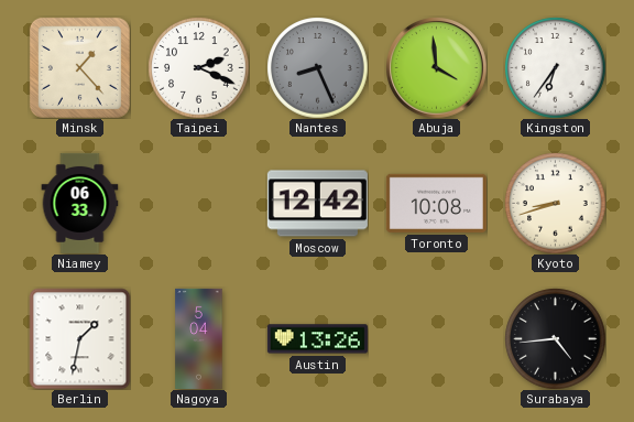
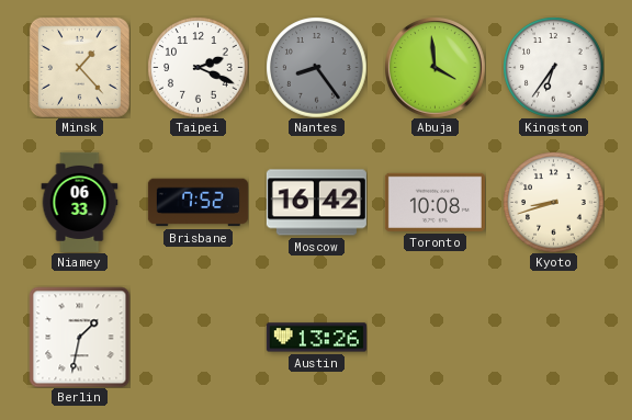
Nantes: 8:26 -> 8:24 (316, 67)
Brisbane: none -> 7:52 (198, 203)
Moscow: 12:42 -> 16:42 (316, 203)
Nagoya: 5:04 -> none (199, 338)
Surabaya: 4:44 -> none (555, 338)
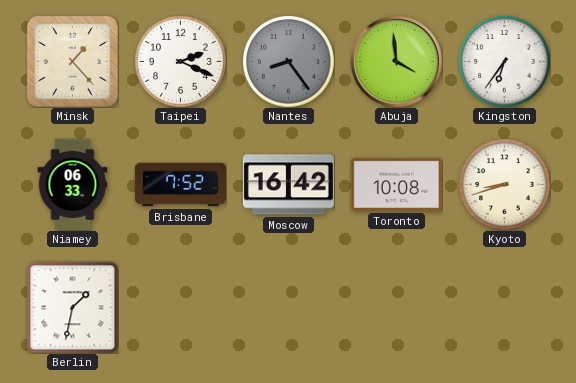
Austin: 13:26 -> none (316, 338)
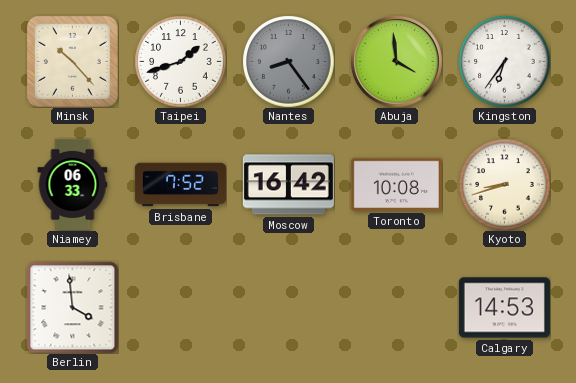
Minsk: 1:23 -> 10:23 (72, 61)
Taipei: 2:19 -> 1:42 (180, 61)
Berlin: 1:32 -> 3:59 (72, 307)
Calgary: none -> 14:53 (504, 308)
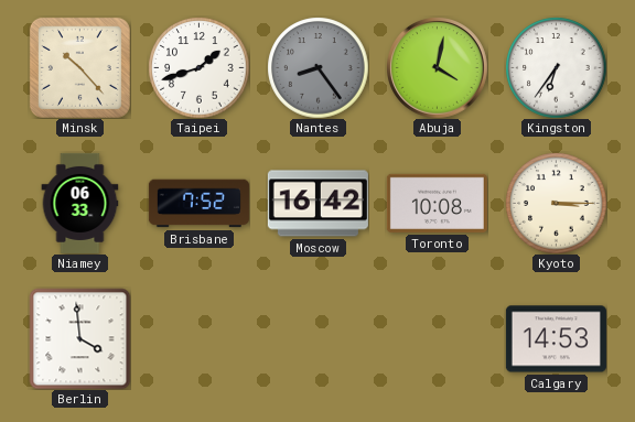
Abuja: 3:59 -> 4:02 (438, 68)
Kyoto: 8:42 -> 3:15 (556, 203)
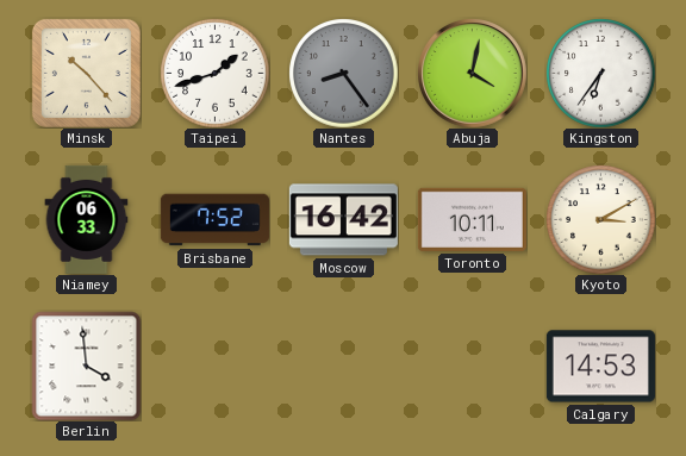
Toronto: 10:08 -> 10:11 (472, 219)
Kyoto: 3:15 -> 3:10 (600, 219)
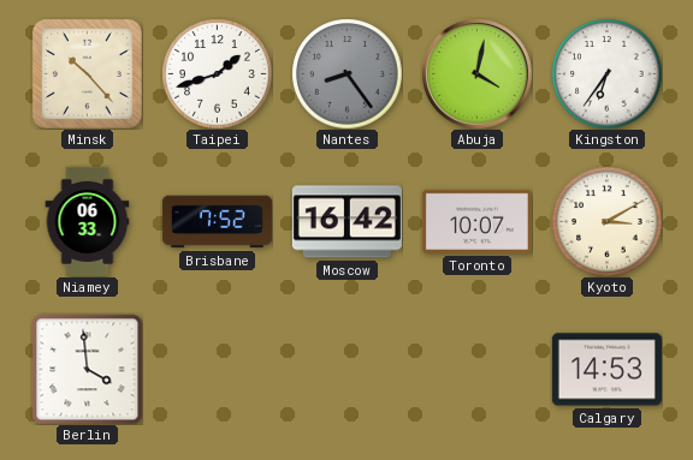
Toronto: 10:11 -> 10:07 (476, 221)
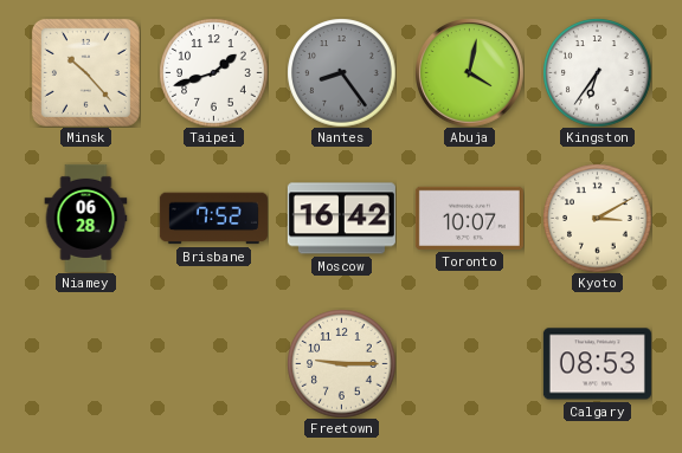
Niamey: 06:33 -> 06:28 (86, 218)
Berlin: 3:59 -> none (87, 369)
Freetown: none -> 9:15 (341, 363)
Calgary: 14:53 -> 08:53 (597, 364)
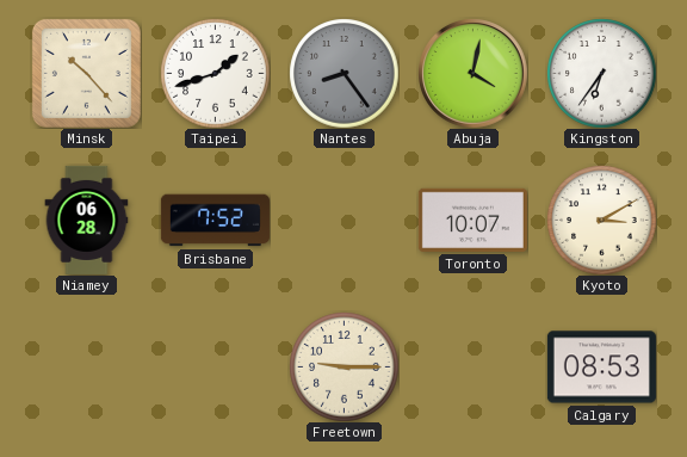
Moscow: 16:42 -> none (341, 219)
